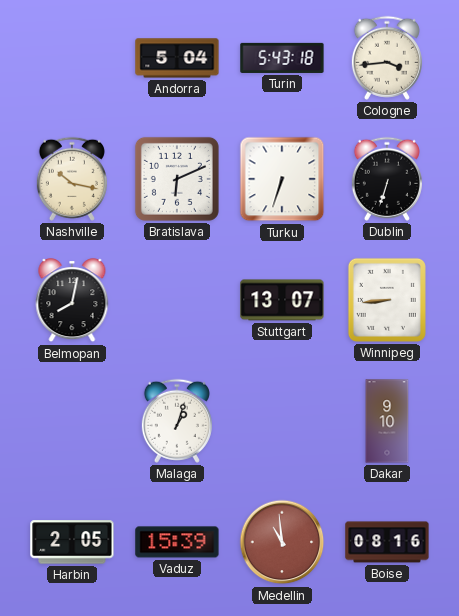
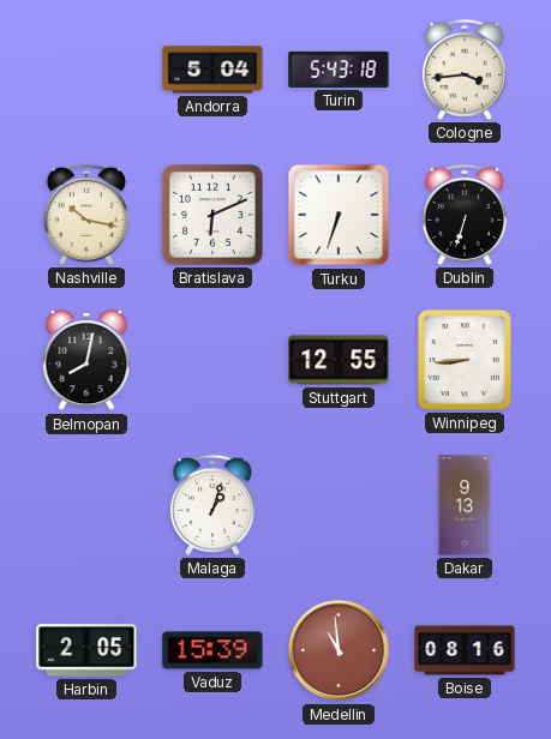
Stuttgart: 13:07 -> 12:55 (339, 360)
Dakar: 9:10 -> 9:13 (465, 505)
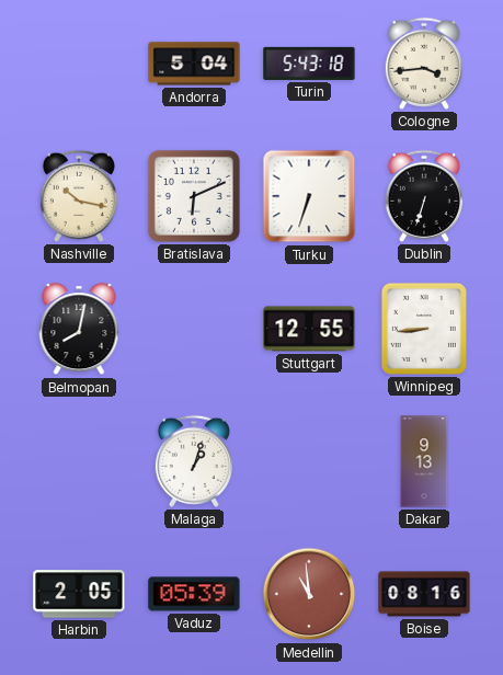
Vaduz: 15:39 -> 05:39 (194, 594)
